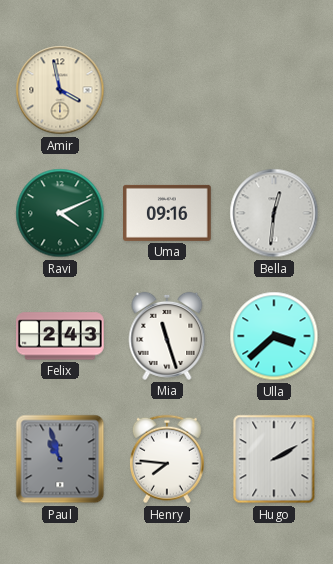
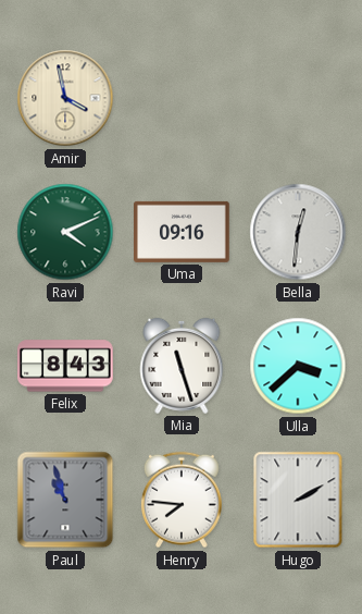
Felix: 2:43 -> 8:43 (66, 366)
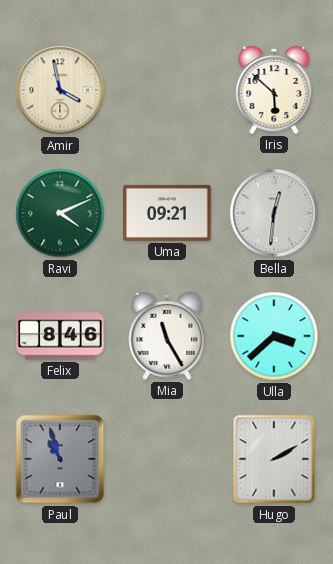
Iris: none -> 5:52 (274, 90)
Uma: 09:16 -> 09:21 (168, 213)
Felix: 8:43 -> 8:46 (61, 336)
Mia: 11:27 -> 11:25 (167, 336)
Henry: 7:46 -> none (182, 500)
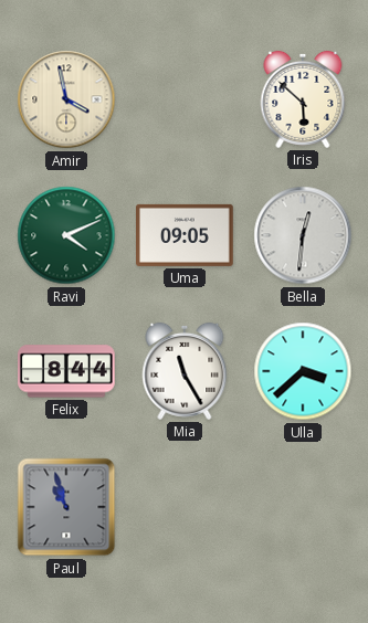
Uma: 09:21 -> 09:05 (186, 235)
Felix: 8:46 -> 8:44 (67, 371)
Hugo: 2:10 -> none (274, 459)
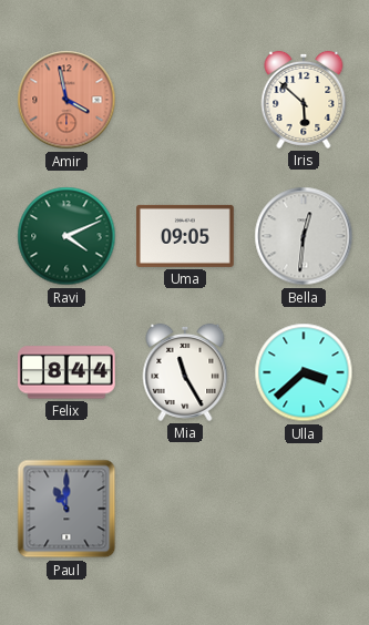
Amir dial: cream -> salmon (66, 100)
Paul: 10:57 -> 11:00 (66, 509)
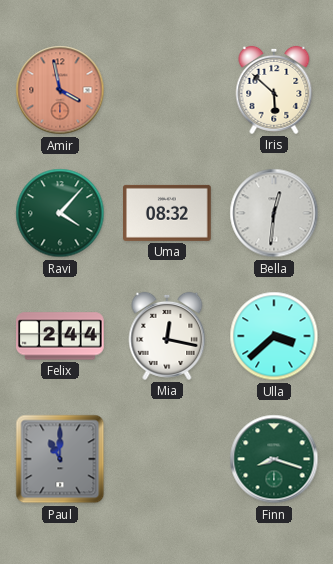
Ravi: 4:11 -> 4:07 (60, 213)
Uma: 09:05 -> 08:32 (168, 213)
Felix: 8:44 -> 2:44 (61, 336)
Mia: 11:25 -> 12:17 (167, 336)
Finn: none -> 8:18 (274, 459)
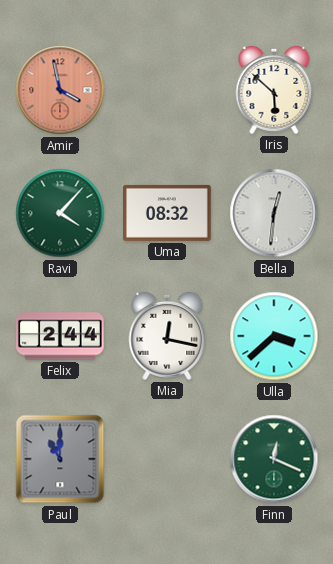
Finn: 8:18 -> 12:19 (274, 459)
